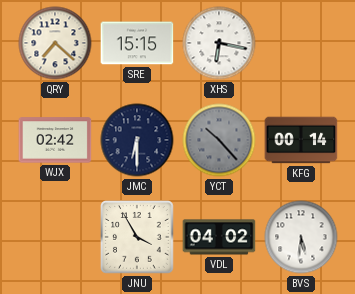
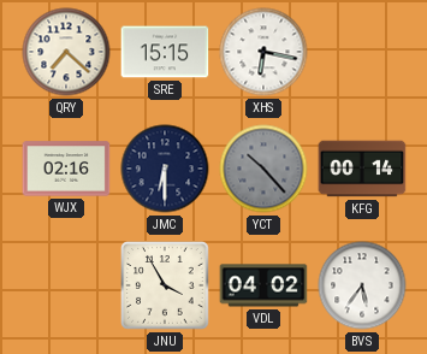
WJX: 02:42 -> 02:16 (66, 169)
BVS: 5:31 -> 5:36 (362, 285)
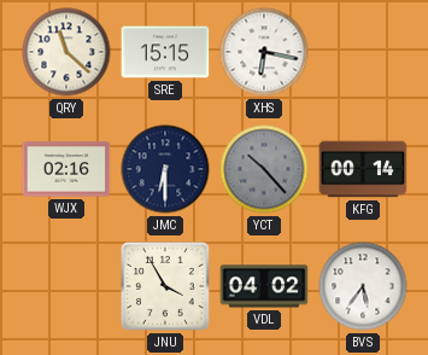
QRY: 7:22 -> 11:22 (66, 52)
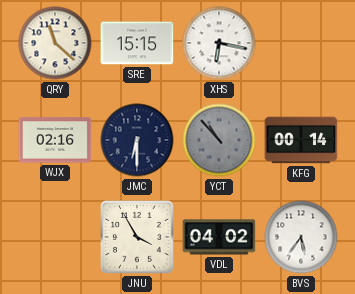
YCT: 10:23 -> 10:53 (219, 140)
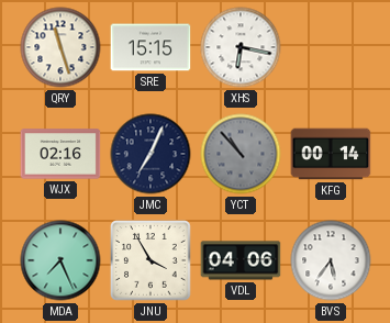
QRY: 11:22 -> 11:27 (60, 47)
JMC: 6:30 -> 7:04 (151, 154)
MDA: none -> 7:26 (60, 260)
VDL: 04:02 -> 04:06 (241, 260)
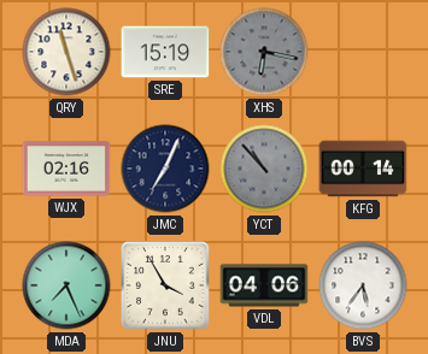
SRE: 15:15 -> 15:19 (165, 52)
XHS dial: white -> grey (264, 52)
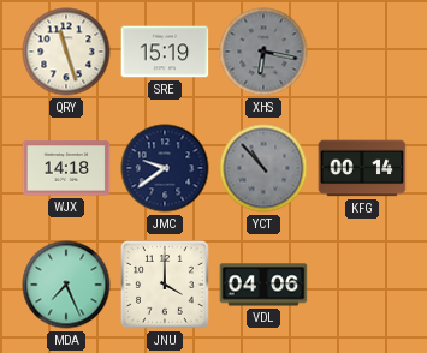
WJX: 02:16 -> 14:18 (66, 168)
JMC: 7:04 -> 9:39 (165, 168)
JNU: 3:55 -> 4:00 (165, 285)
BVS: 5:36 -> none (363, 285)
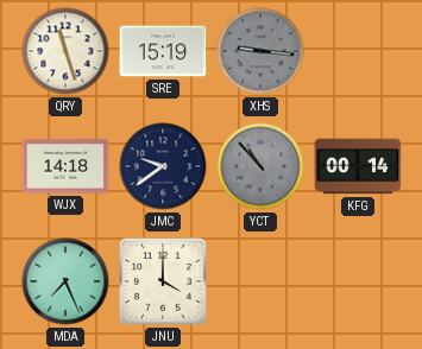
XHS: 6:17 -> 9:16 (260, 51)
VDL: 04:06 -> none (263, 285)
